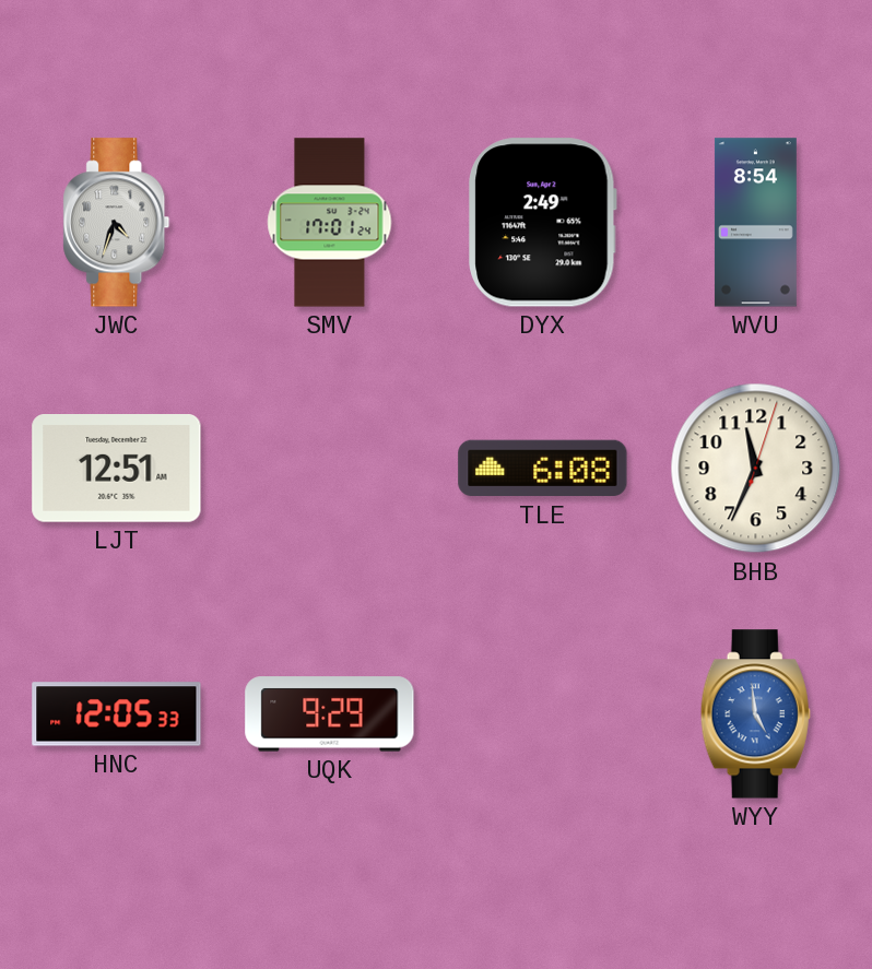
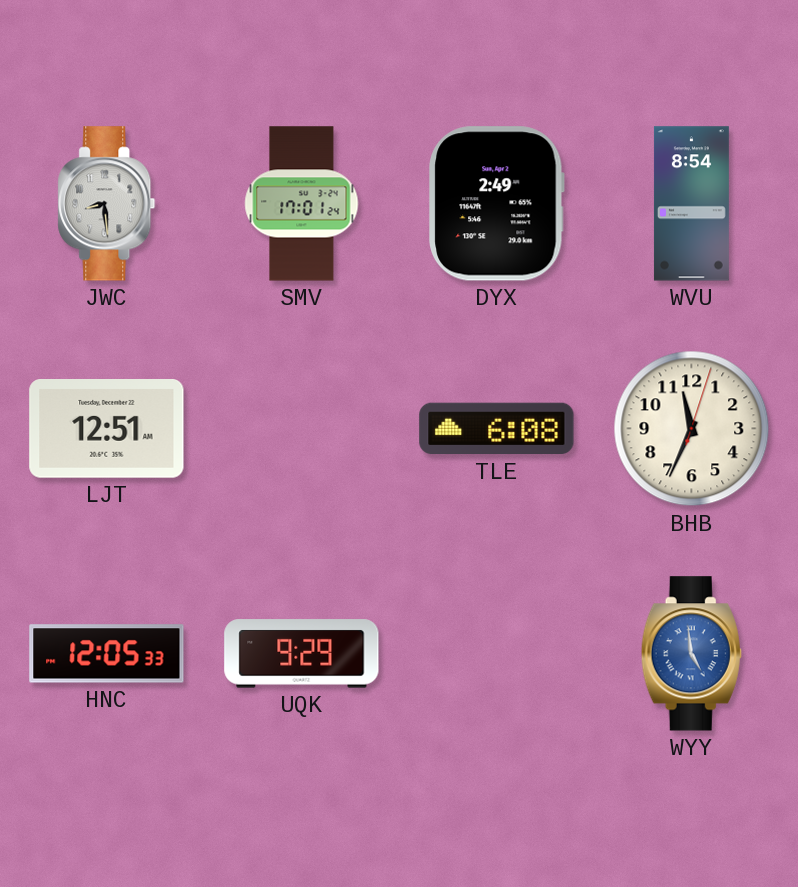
JWC: 4:33 -> 8:29 (107, 204)
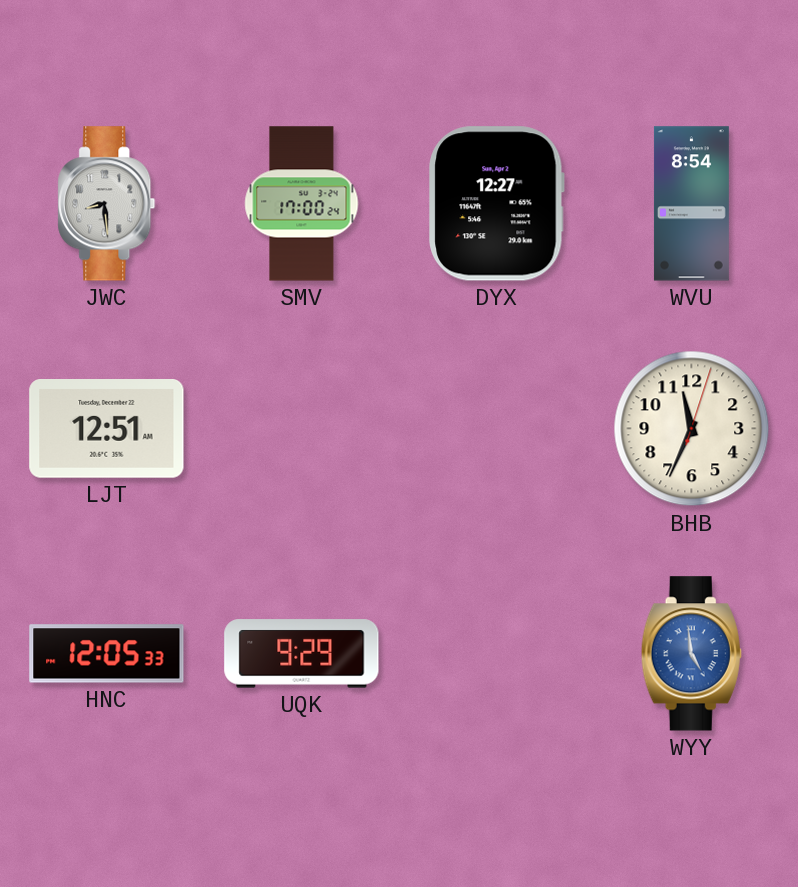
SMV: 17:01 -> 17:00 (302, 204)
DYX: 2:49 -> 12:27 (497, 204)
TLE: 6:08 -> none (497, 429)
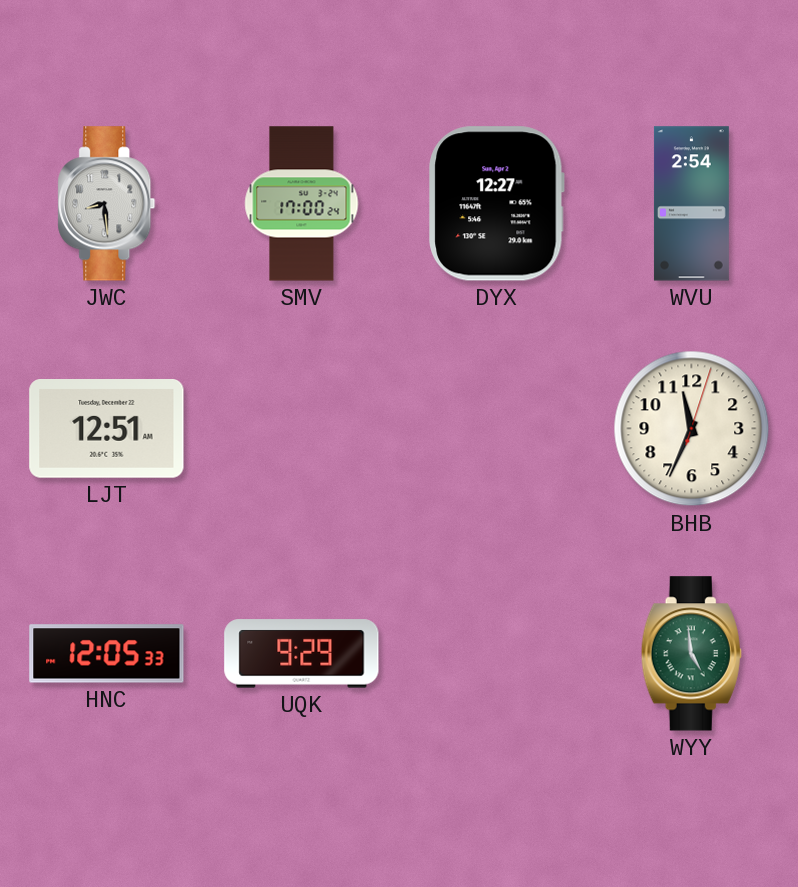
WVU: 8:54 -> 2:54 (691, 204)
WYY dial: blue -> green (691, 654)
